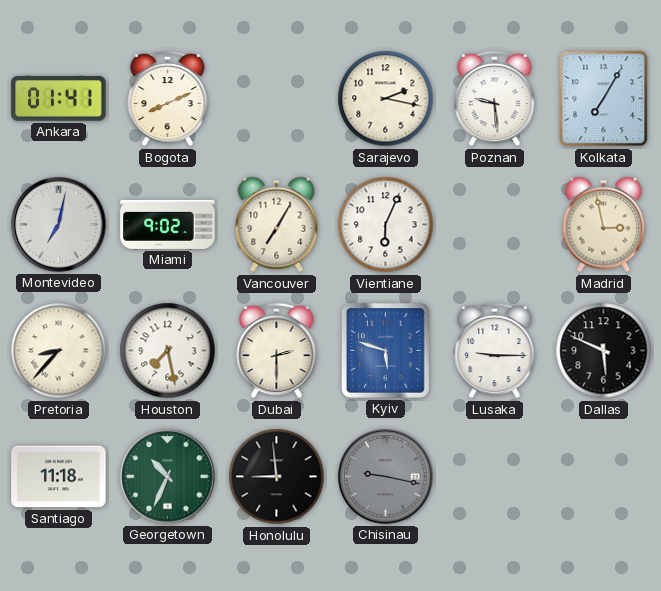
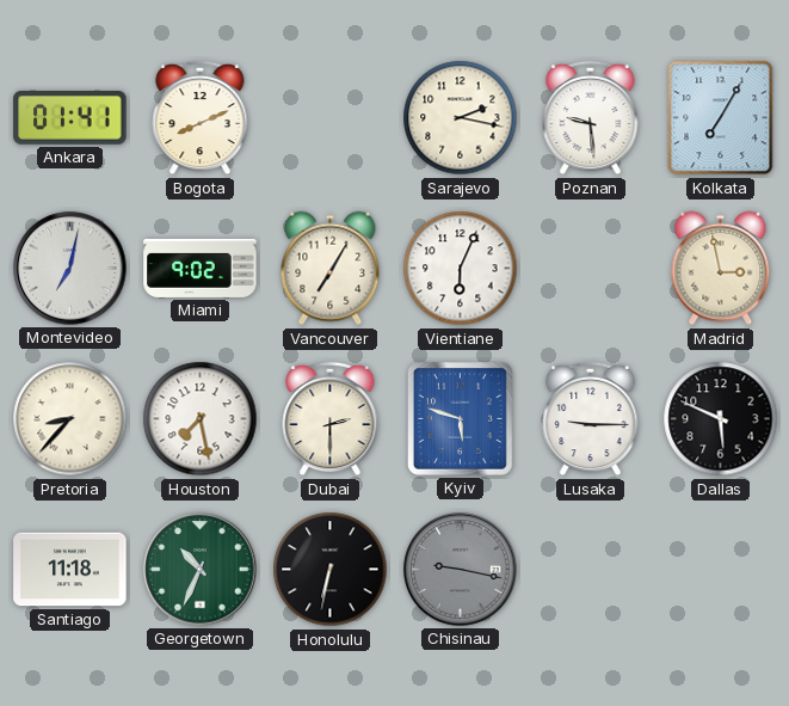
Honolulu: 8:59 -> 6:32 (331, 570)
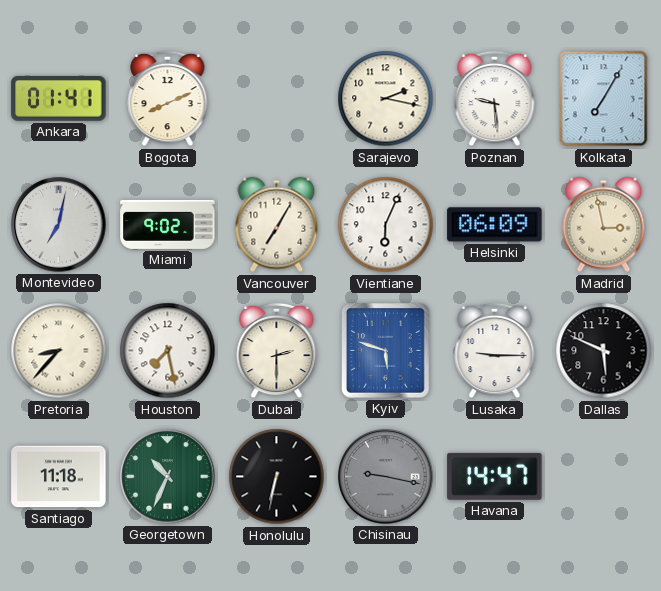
Helsinki: none -> 06:09 (495, 225)
Havana: none -> 14:47 (495, 476)
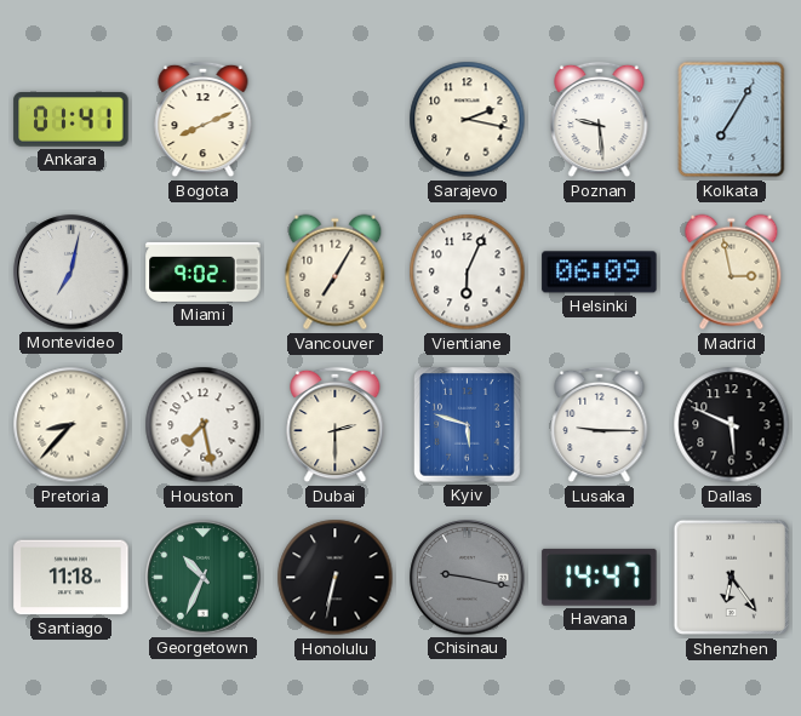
Shenzhen: none -> 6:24 (732, 578)
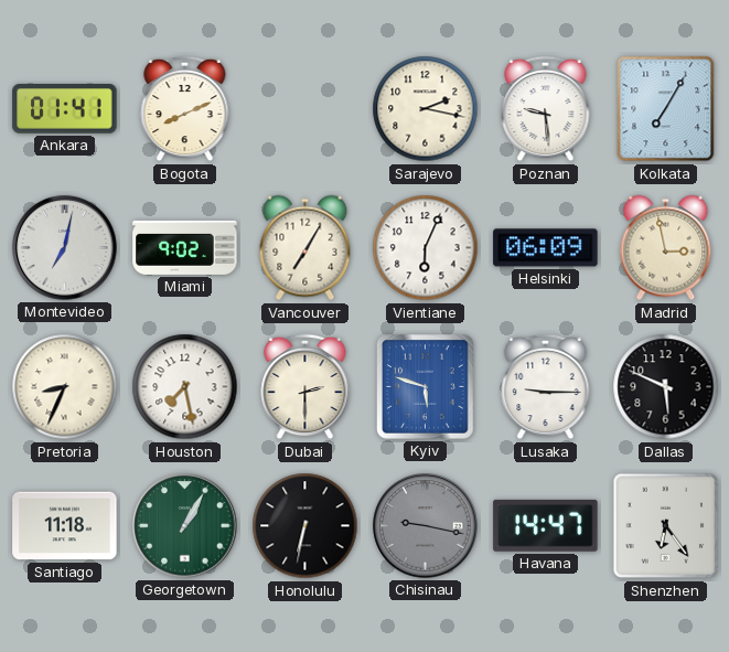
Pretoria: 8:37 -> 8:34 (65, 387)
Georgetown: 10:34 -> 1:05 (185, 526)
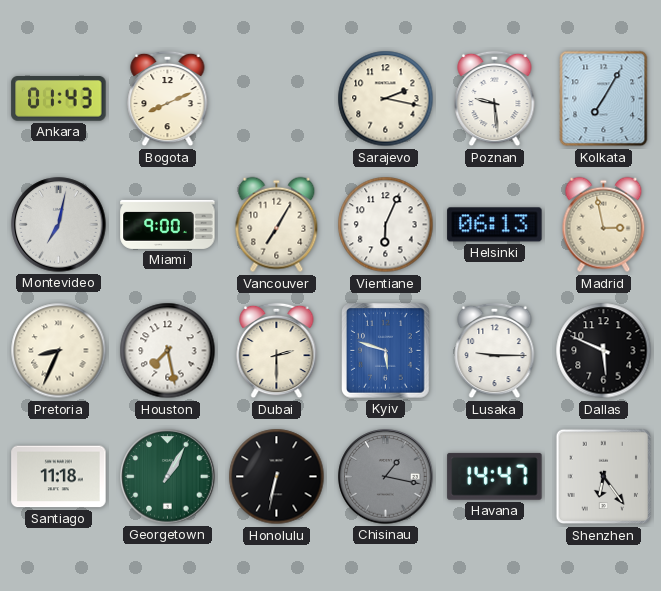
Ankara: 01:41 -> 01:43 (59, 99)
Miami: 9:02 -> 9:00 (168, 224)
Helsinki: 06:09 -> 06:13 (495, 225)
Chisinau: 9:17 -> 1:17 (386, 477)
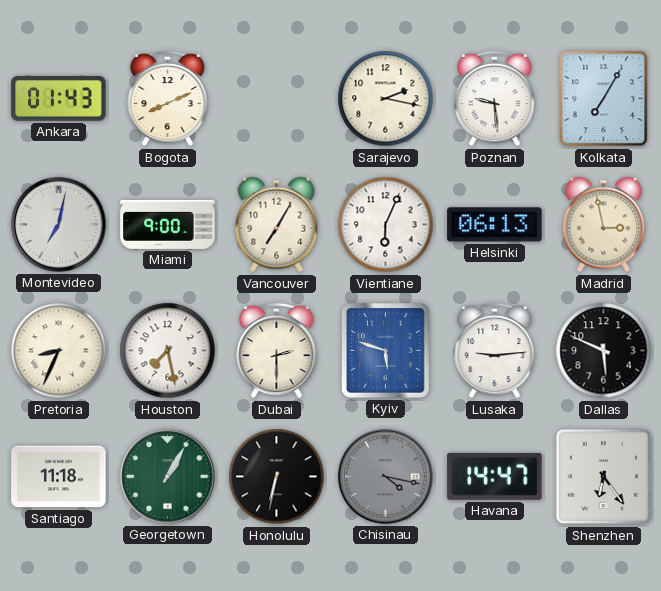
Lusaka: 9:15 -> 9:14 (495, 351)
Chisinau: 1:17 -> 4:17 (386, 477)
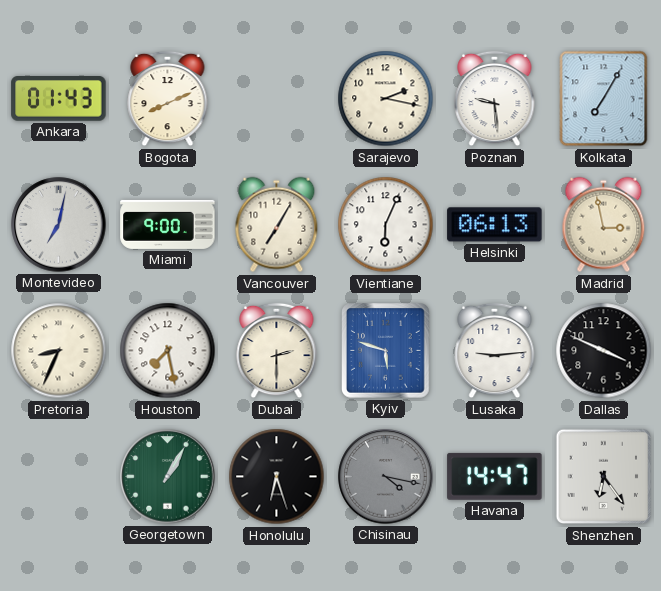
Dallas: 5:49 -> 3:49 (604, 351)
Santiago: 11:18 -> none (59, 477)
Honolulu: 6:32 -> 6:27 (277, 477)
